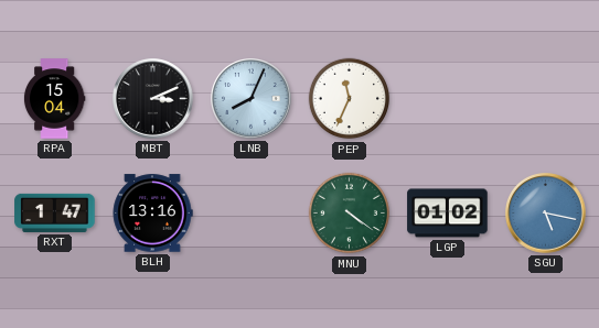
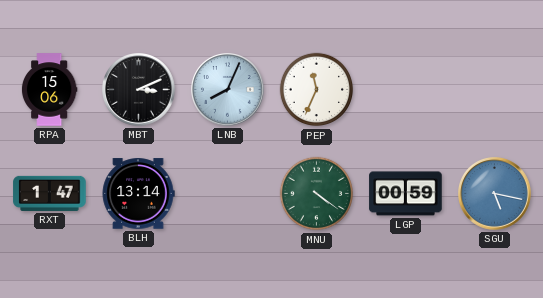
RPA: 15:04 -> 15:06 (49, 90)
BLH: 13:16 -> 13:14 (138, 194)
LGP: 01:02 -> 00:59 (406, 194)
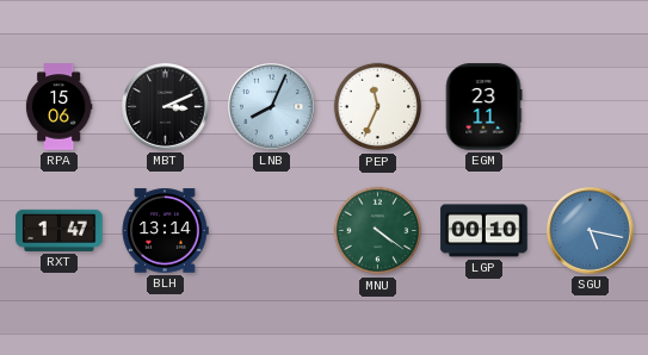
EGM: none -> 23:11 (483, 107)
LGP: 00:59 -> 00:10 (485, 231)
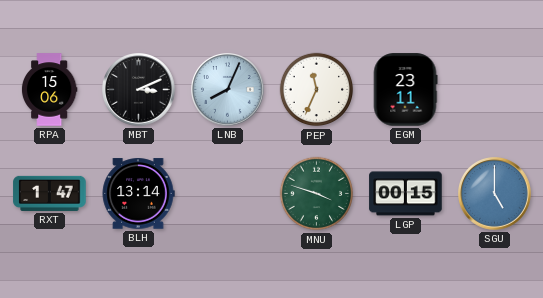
MNU: 4:21 -> 3:48 (317, 194)
LGP: 00:10 -> 00:15 (406, 194)
SGU: 5:17 -> 5:00 (495, 194)
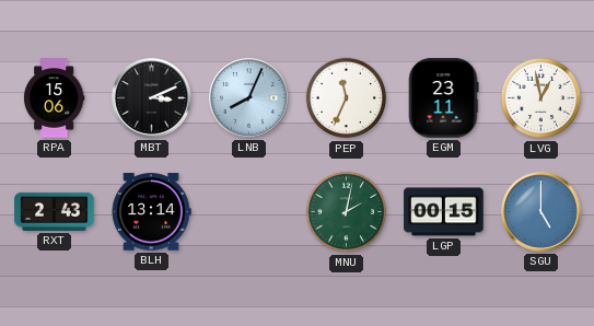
LVG: none -> 12:58 (541, 98)
RXT: 1:47 -> 2:43 (55, 211)
MNU: 3:48 -> 2:02 (347, 212)
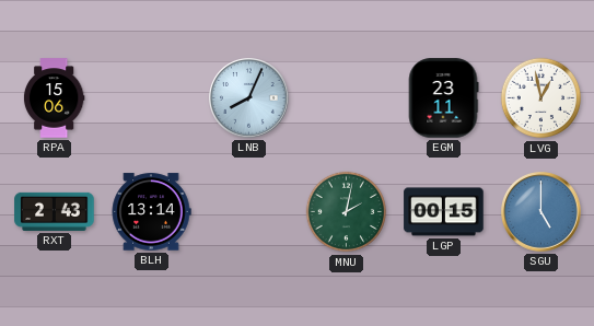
MBT: 3:11 -> none (152, 98)
PEP: 11:34 -> none (347, 98)
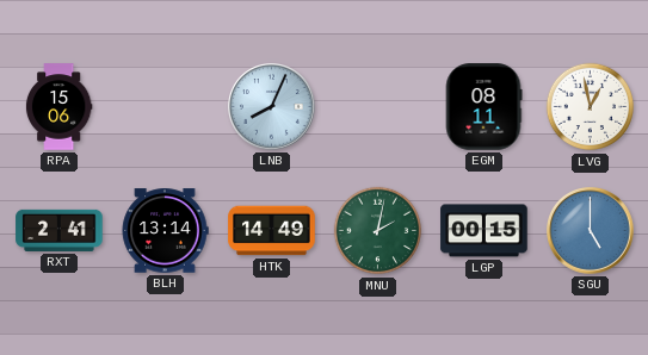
EGM: 23:11 -> 08:11 (483, 107)
RXT: 2:43 -> 2:41 (60, 230)
HTK: none -> 14:49 (272, 231)
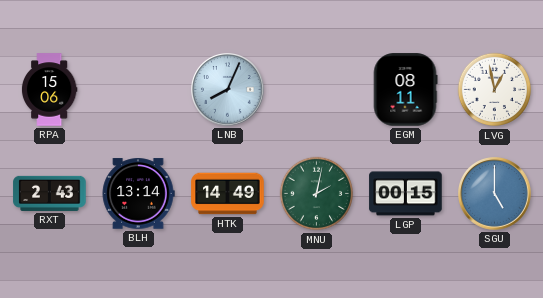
RXT: 2:41 -> 2:43 (50, 193)
